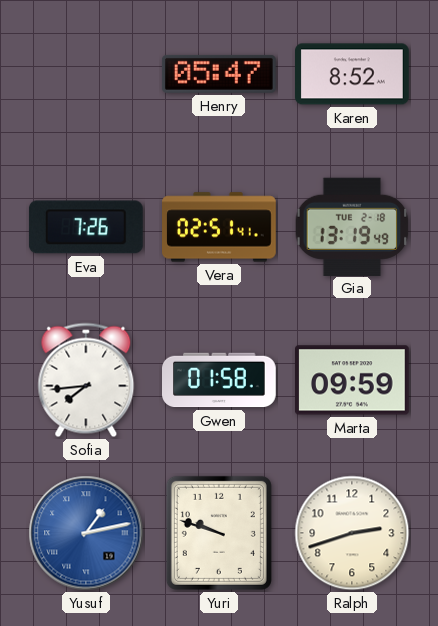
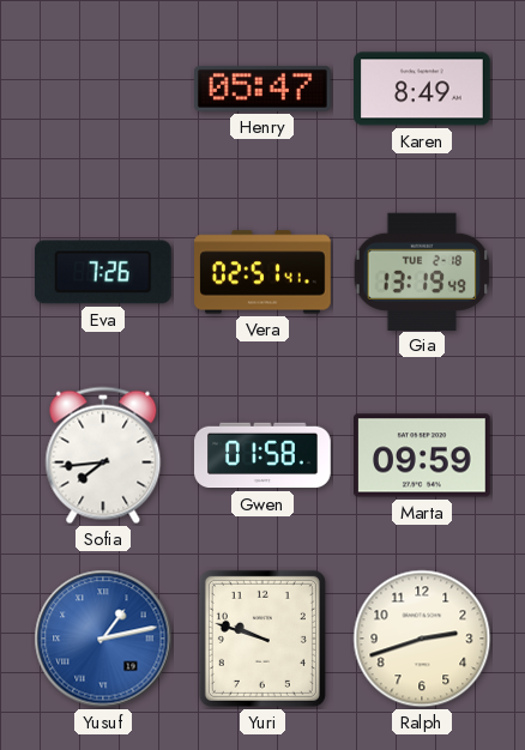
Karen: 8:52 -> 8:49 (423, 89)
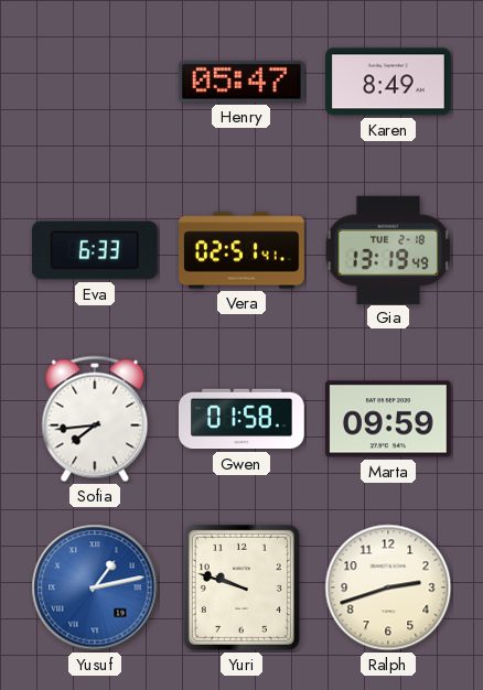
Eva: 7:26 -> 6:33 (95, 250)
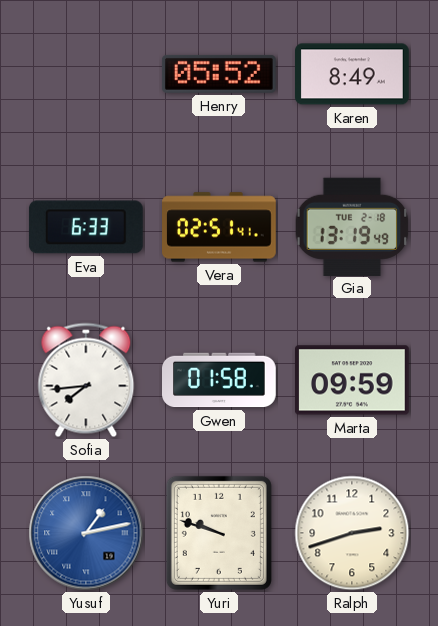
Henry: 05:47 -> 05:52 (219, 74)
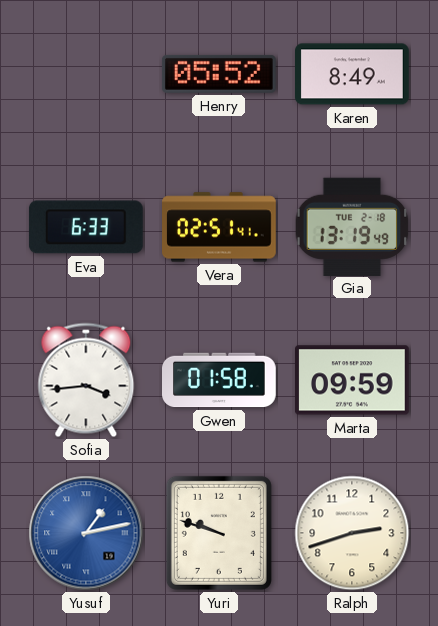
Sofia: 7:44 -> 3:44 (86, 380)
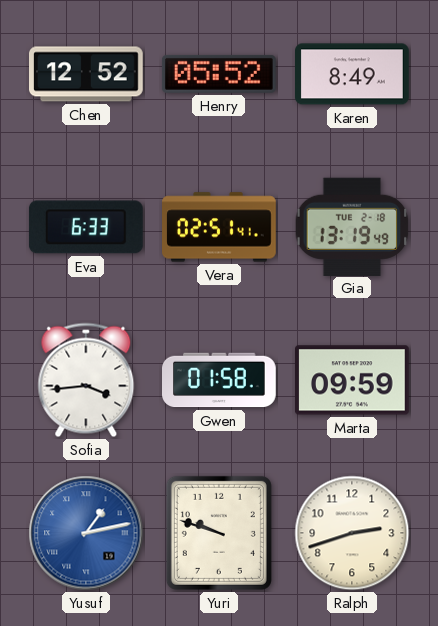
Chen: none -> 12:52 (87, 74)
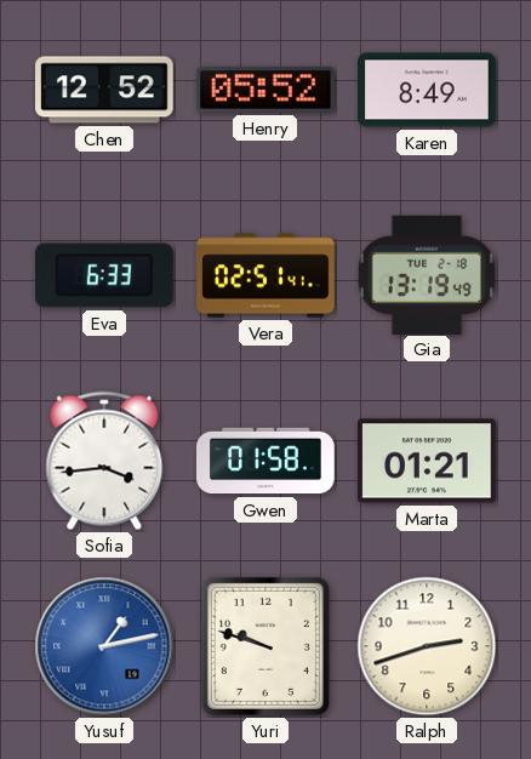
Marta: 09:59 -> 01:21 (428, 461)
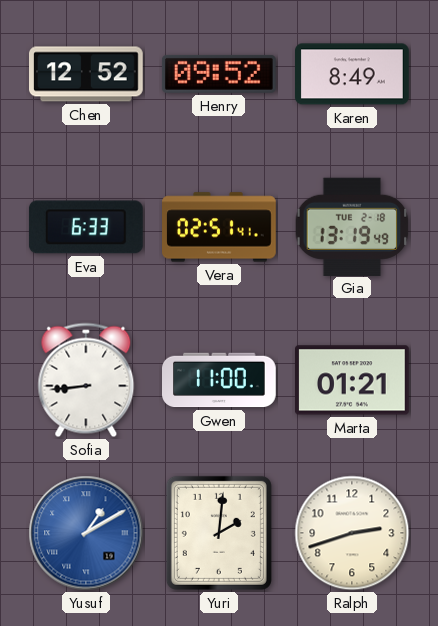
Henry: 05:52 -> 09:52 (219, 74)
Sofia: 3:44 -> 8:44 (86, 380)
Gwen: 01:58 -> 11:00 (220, 380)
Yusuf: 1:13 -> 1:10 (86, 533)
Yuri: 9:48 -> 2:01 (219, 533)
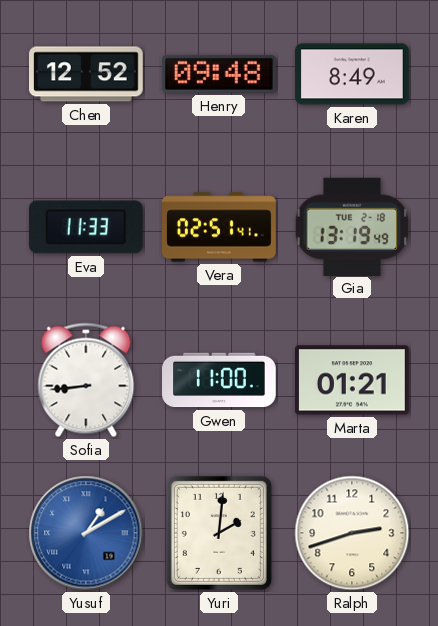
Henry: 09:52 -> 09:48 (219, 74)
Eva: 6:33 -> 11:33 (86, 227)
